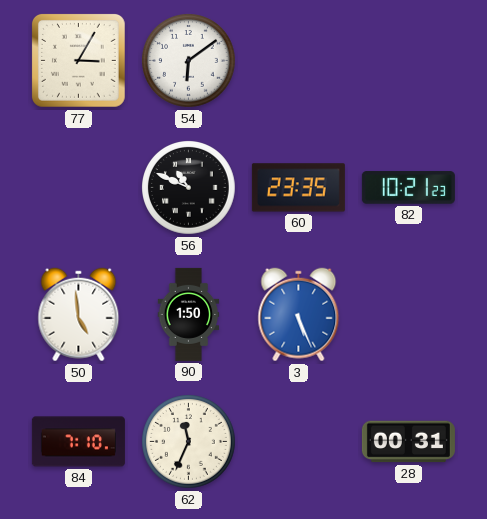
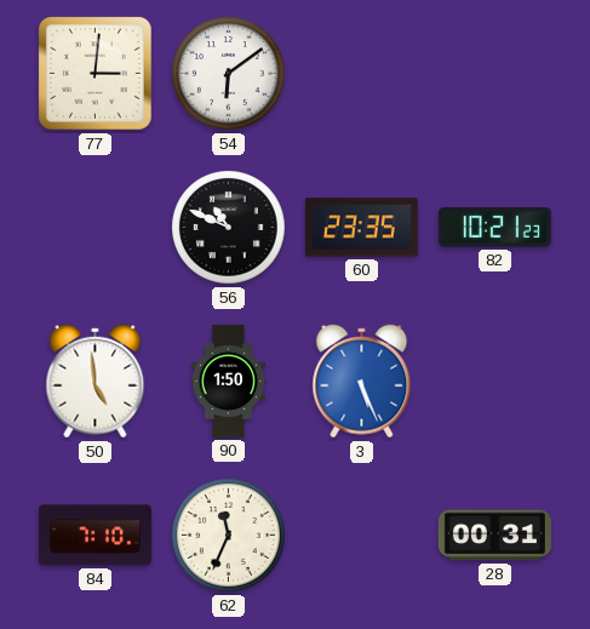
77: 3:05 -> 3:01 (94, 73)
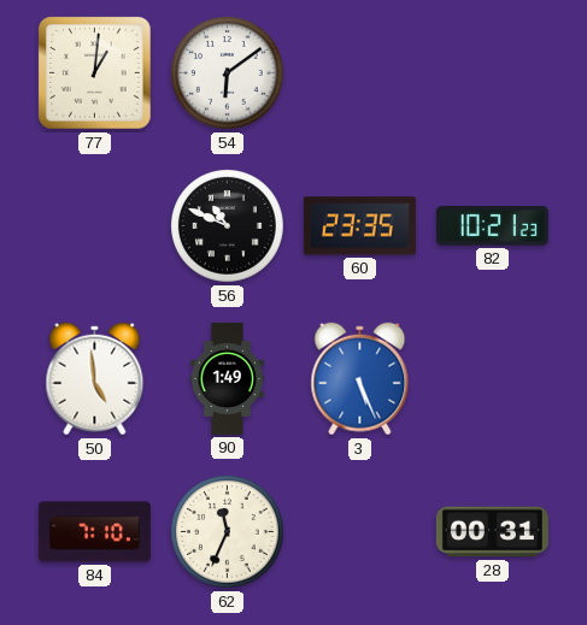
77: 3:01 -> 1:01 (94, 72)
90: 1:50 -> 1:49 (228, 378)
